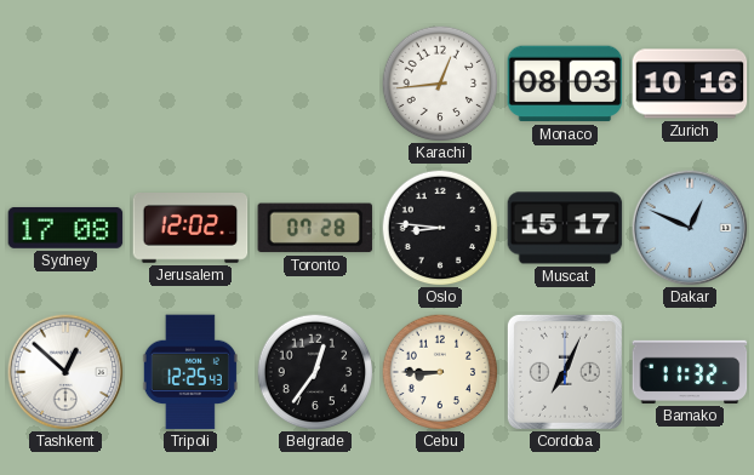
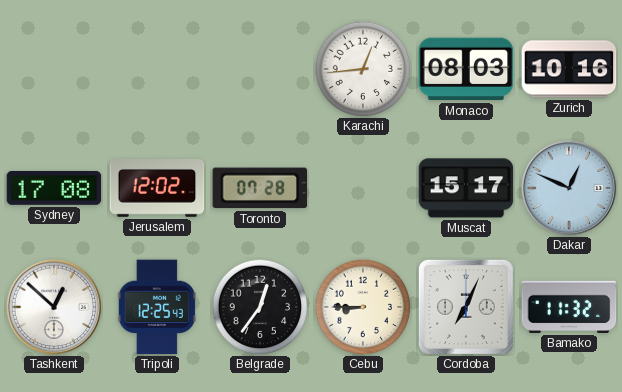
Oslo: 8:46 -> none (440, 228)
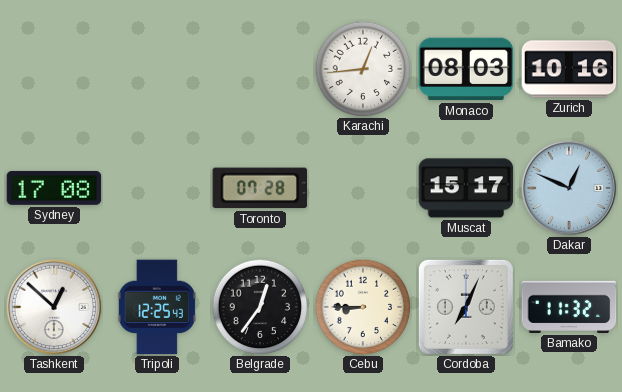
Jerusalem: 12:02 -> none (157, 189)
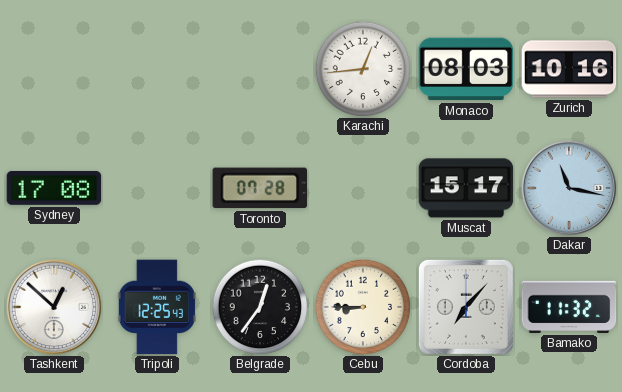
Dakar: 12:49 -> 11:17 (569, 188)
Cordoba: 7:04 -> 7:07 (466, 307)
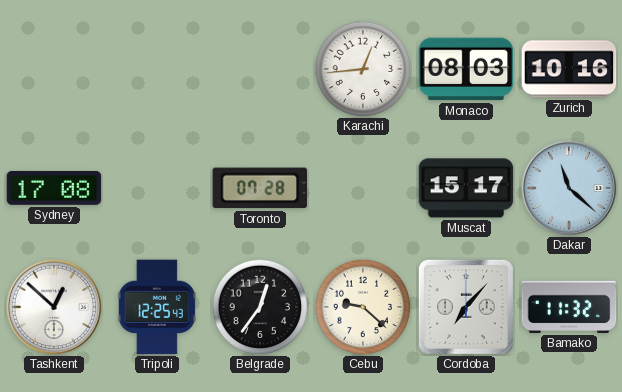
Dakar: 11:17 -> 11:22 (569, 188)
Cebu: 8:45 -> 9:22 (363, 307)
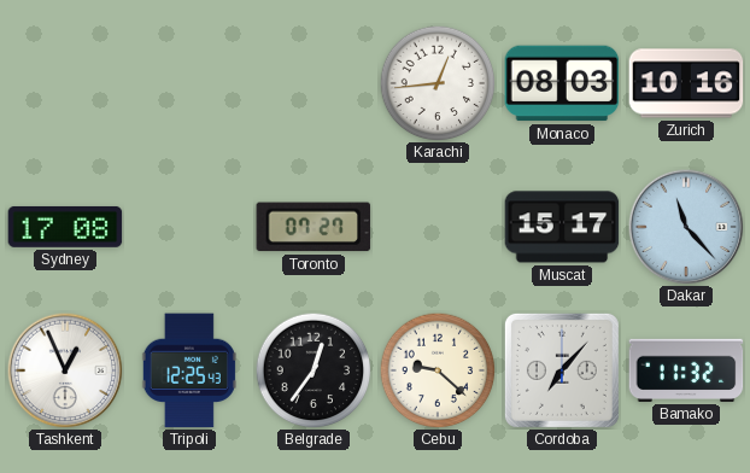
Toronto: 07:28 -> 07:27 (314, 227)
Dakar: 11:22 -> 11:23 (686, 227)
Tashkent: 12:52 -> 12:56 (65, 370)
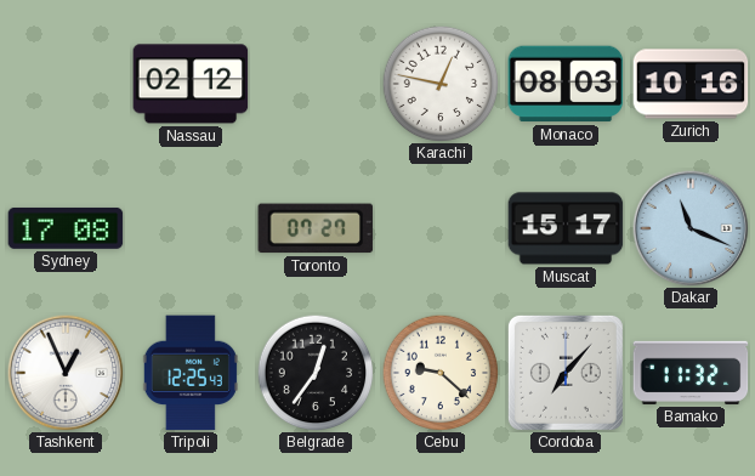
Nassau: none -> 02:12 (191, 84)
Karachi: 12:44 -> 12:47 (441, 84)
Dakar: 11:23 -> 11:19 (691, 228)
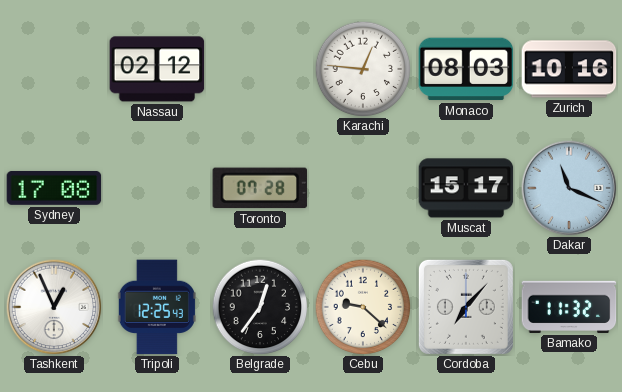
Karachi: 12:47 -> 12:46 (363, 69)
Toronto: 07:27 -> 07:28 (260, 188)
